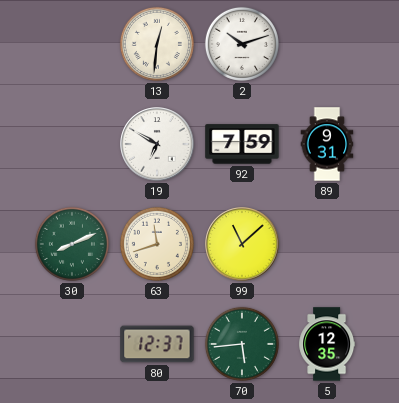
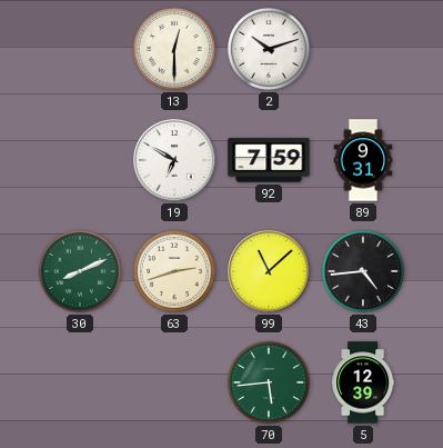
13: 12:31 -> 12:30 (174, 49)
63: 11:42 -> 2:42 (174, 271)
43: none -> 4:44 (363, 271)
80: 12:37 -> none (157, 344)
5: 12:35 -> 12:39 (363, 382)
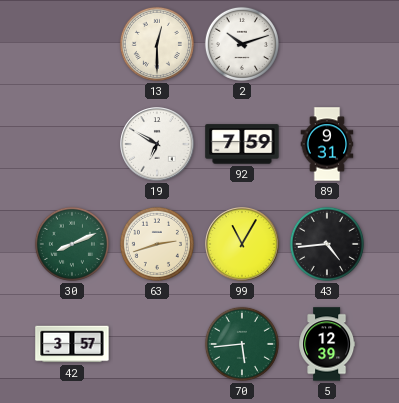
99: 11:08 -> 11:05 (242, 244)
42: none -> 3:57 (72, 344)
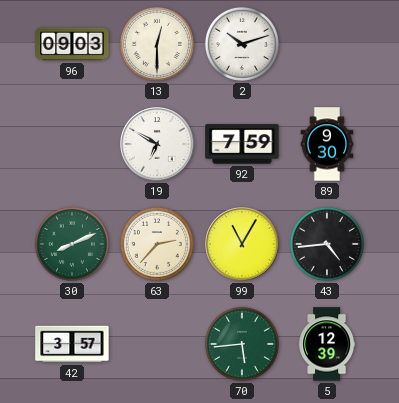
96: none -> 09:03 (72, 44)
89: 9:31 -> 9:30 (327, 144)
63: 2:42 -> 2:37 (157, 244)
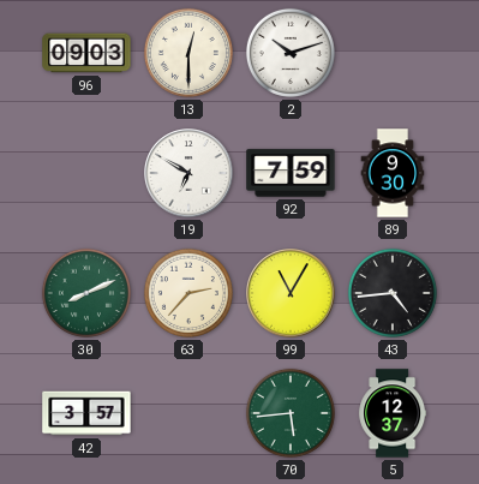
5: 12:39 -> 12:37 (393, 413)
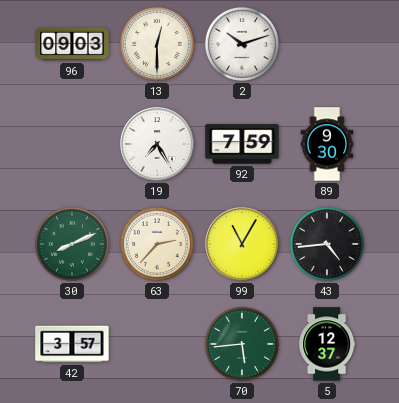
19: 6:50 -> 7:25 (157, 144)
